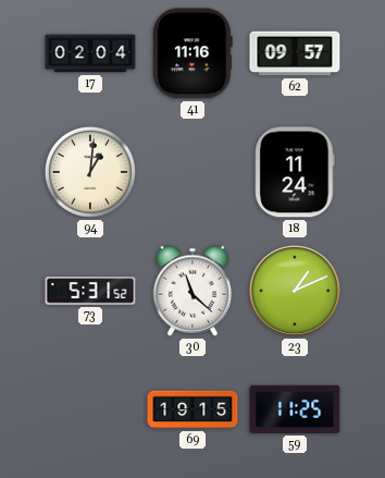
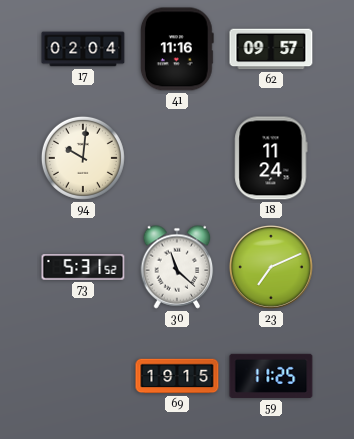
94: 1:01 -> 10:01 (83, 158)
23: 1:11 -> 7:11 (271, 267)
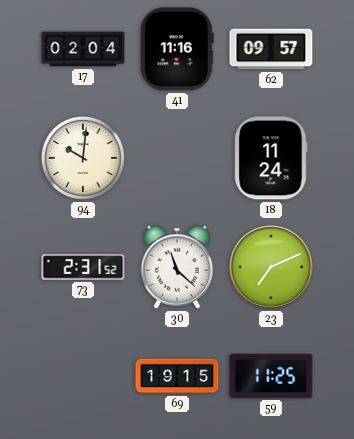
73: 5:31 -> 2:31 (83, 267)
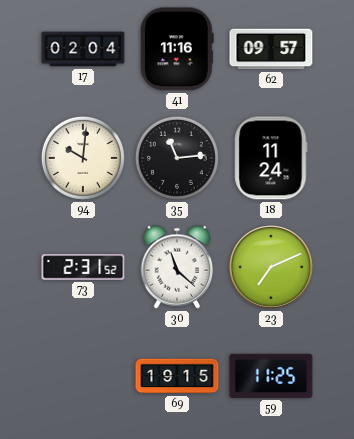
35: none -> 11:14 (177, 158)
